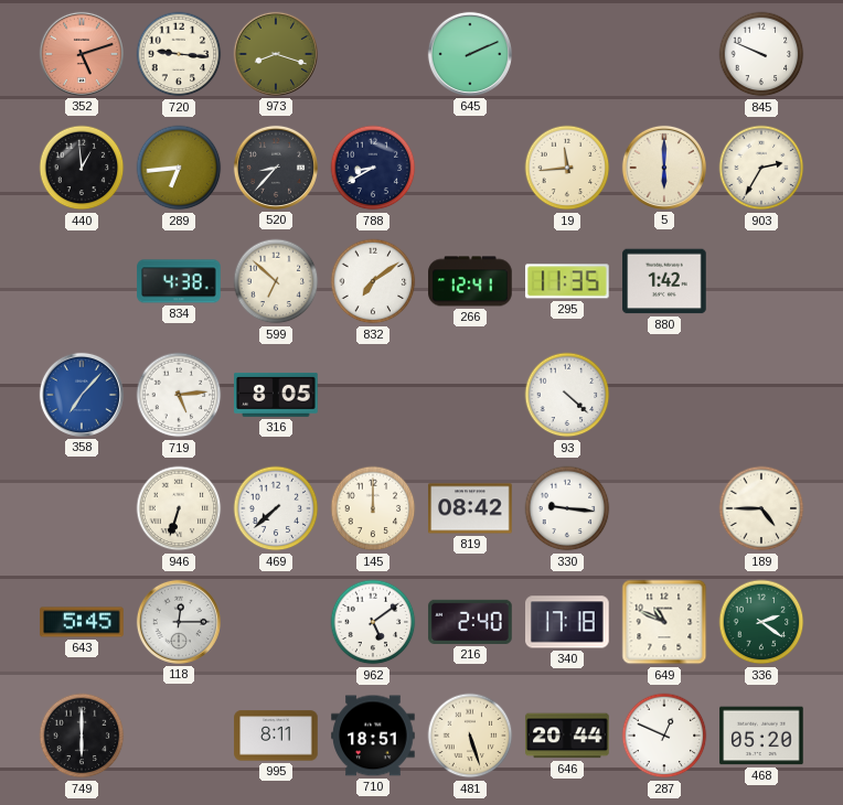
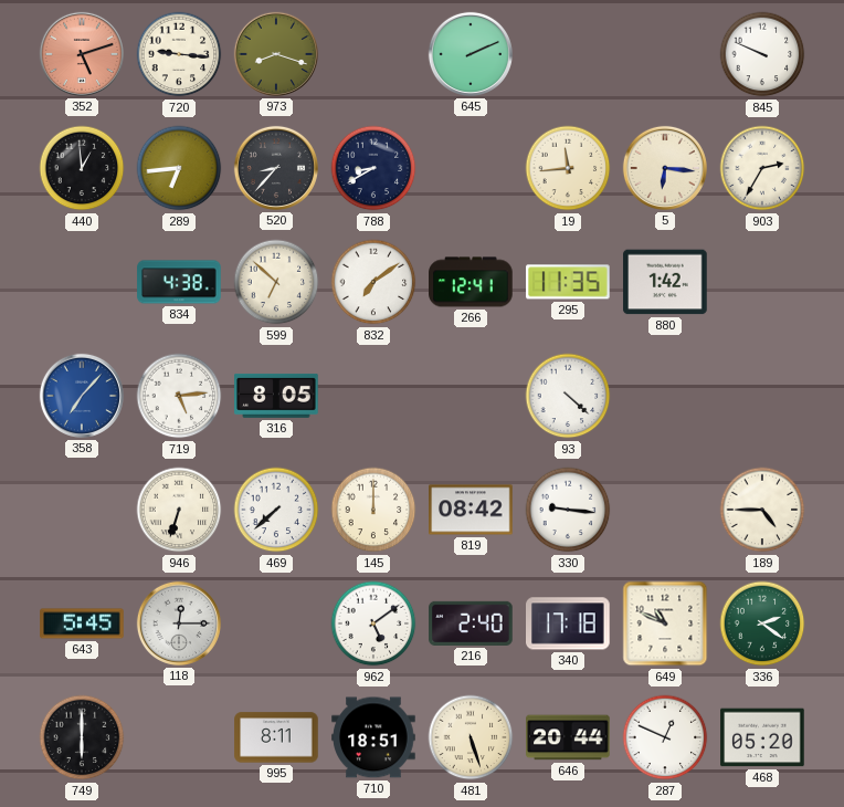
5: 6:00 -> 6:16 (665, 168)
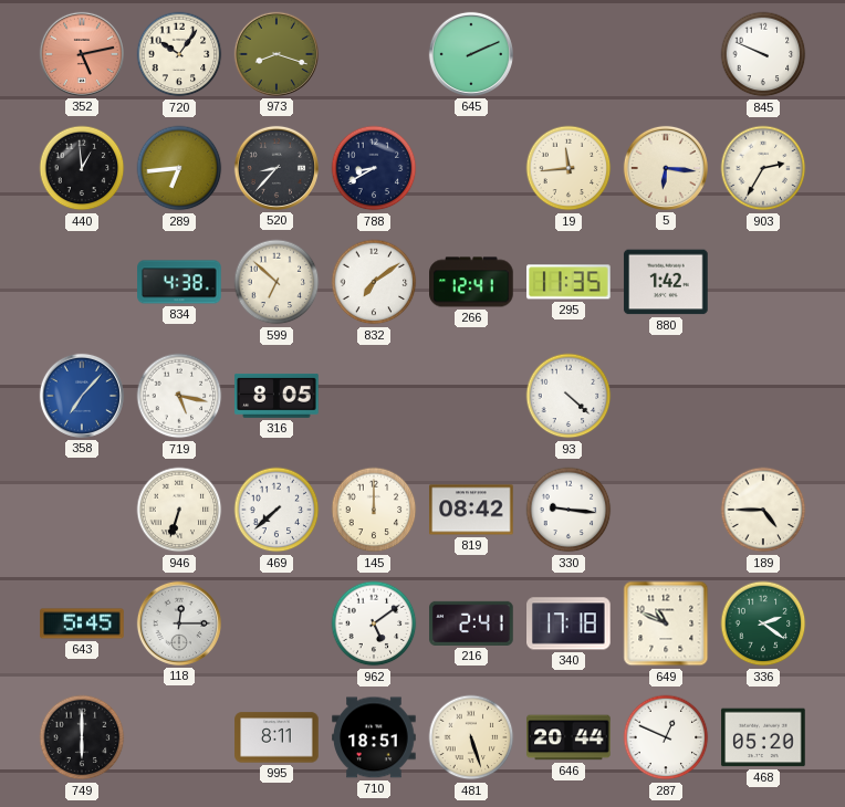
352: 5:12 -> 5:13 (82, 54)
720: 9:16 -> 10:06 (179, 54)
719: 5:14 -> 5:17 (179, 396)
216: 2:40 -> 2:41 (471, 623)
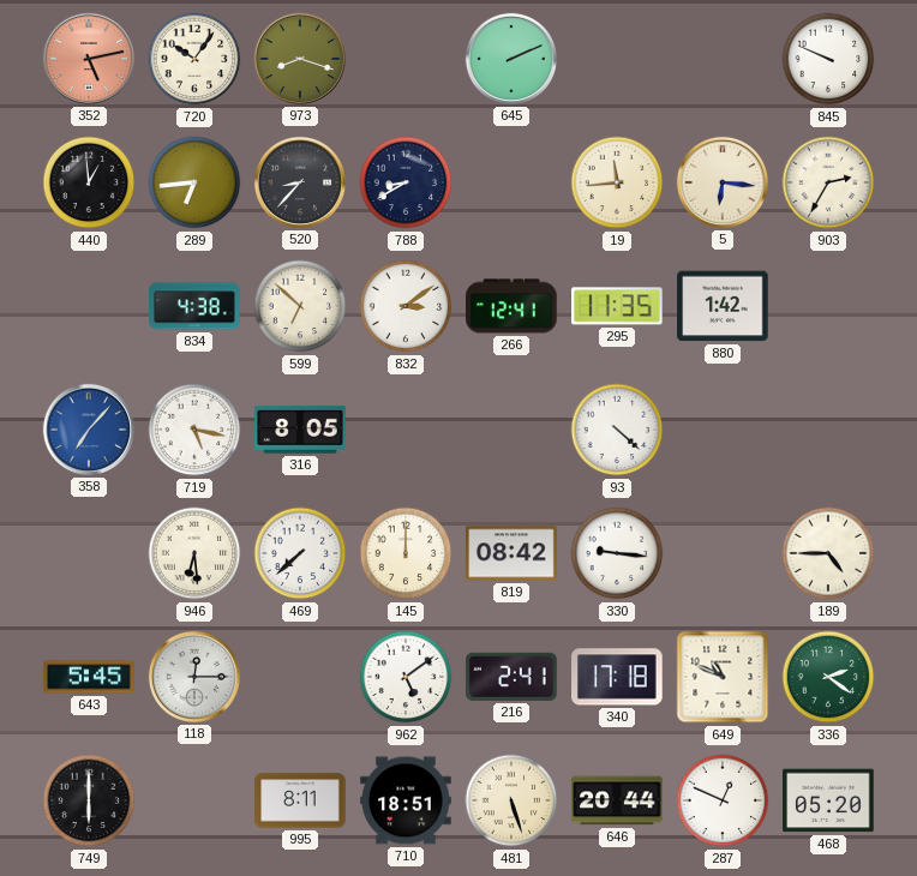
832: 7:09 -> 3:09 (406, 306)
946: 6:33 -> 6:29 (194, 553)
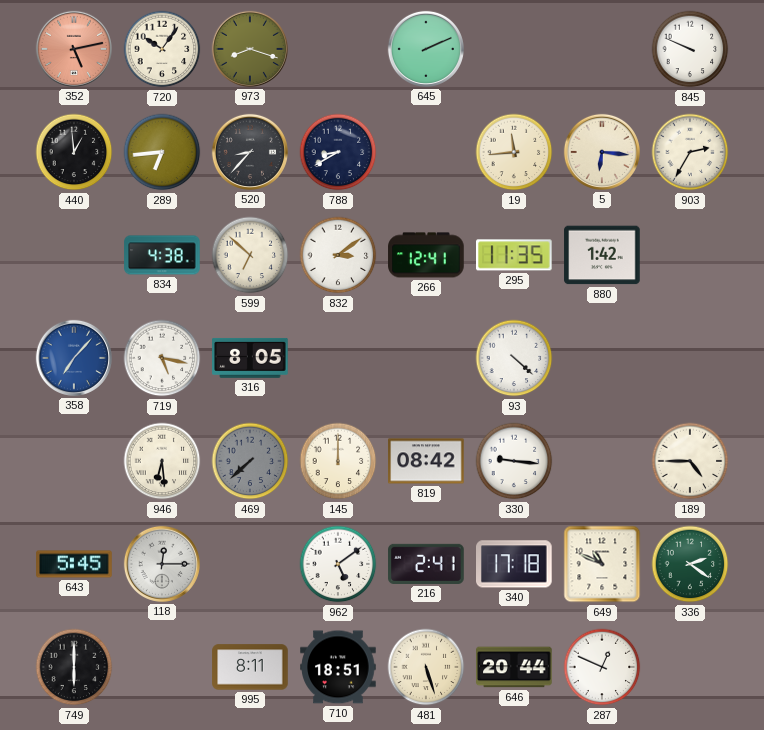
469 dial: white -> grey (250, 461)
468: 05:20 -> none (828, 800)
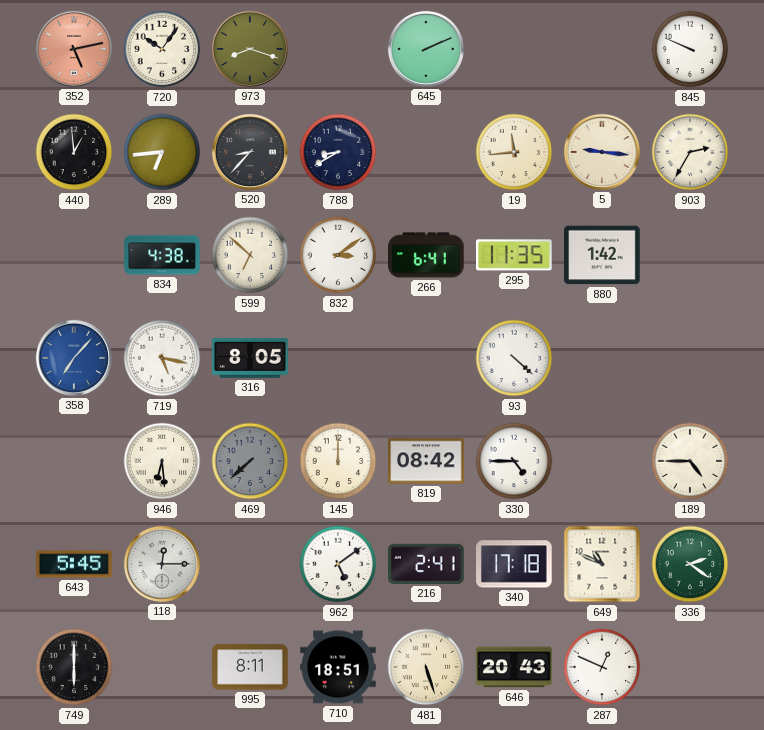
5: 6:16 -> 9:16 (602, 152)
266: 12:41 -> 6:41 (426, 255)
330: 9:16 -> 4:45 (514, 461)
646: 20:44 -> 20:43 (514, 667)
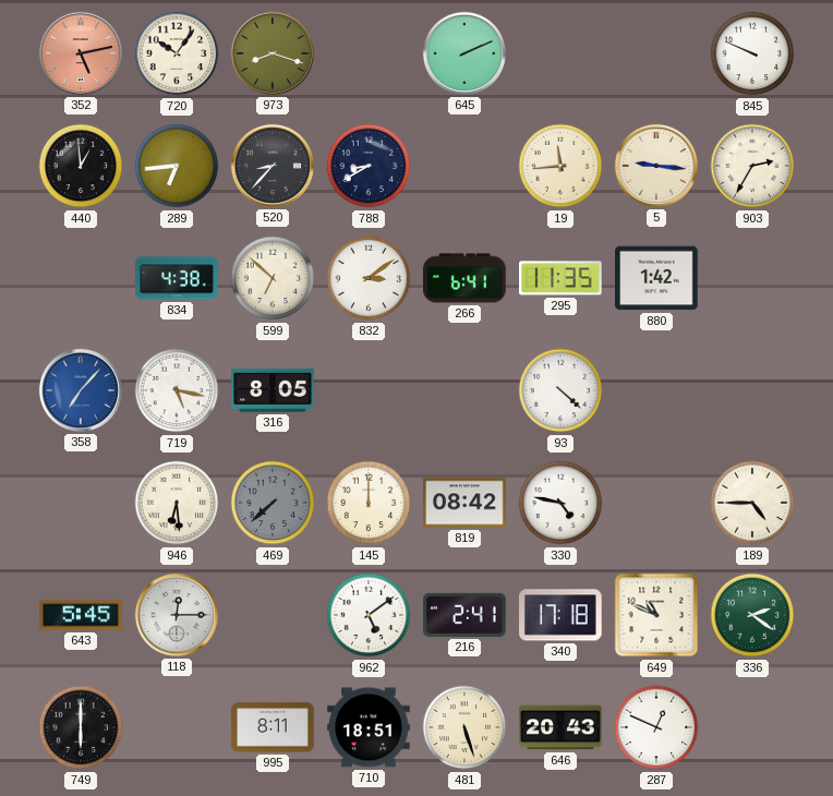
330: 4:45 -> 4:47 (560, 503)
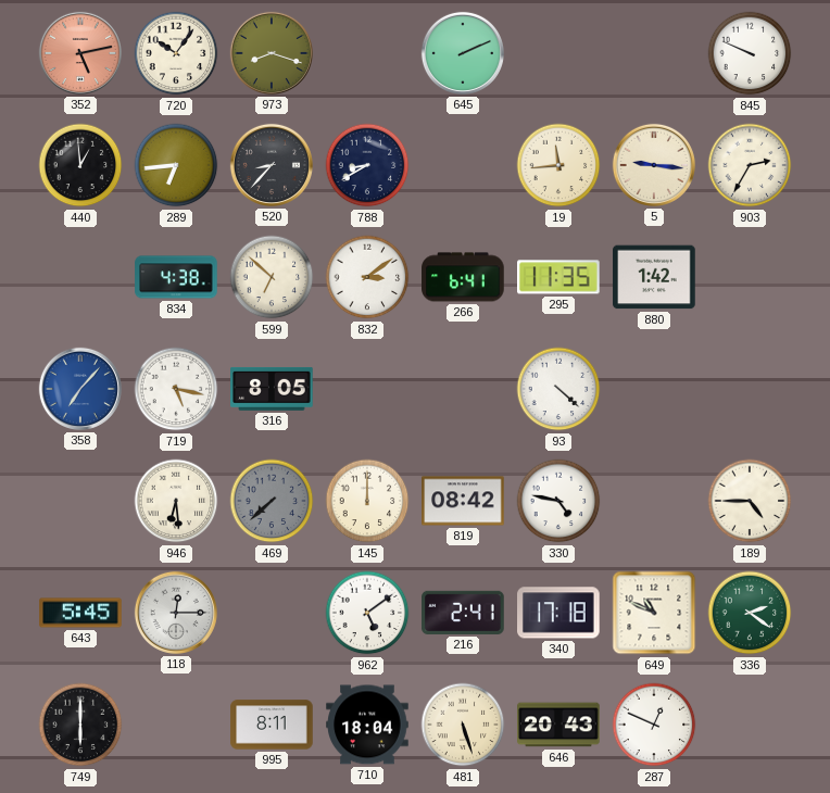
710: 18:51 -> 18:04 (367, 725)
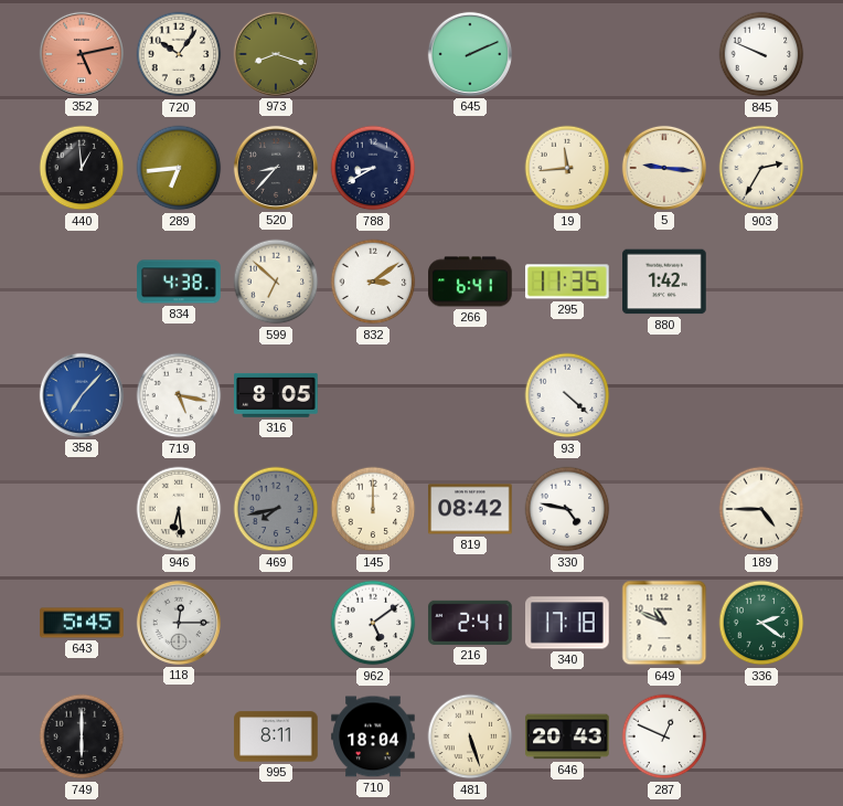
469: 7:38 -> 7:43 (276, 509)
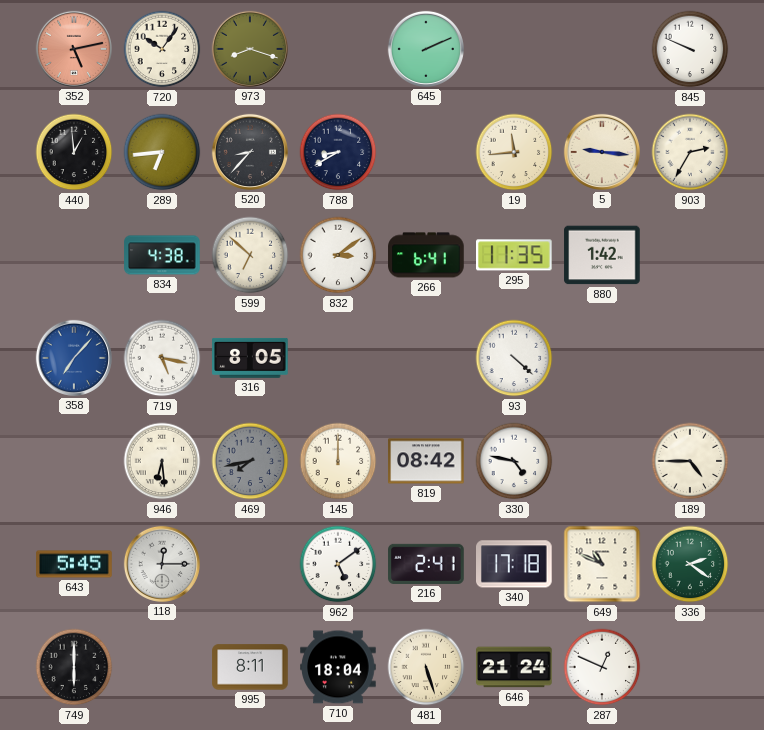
646: 20:43 -> 21:24 (514, 667)
